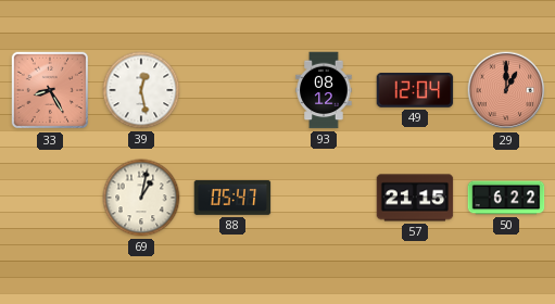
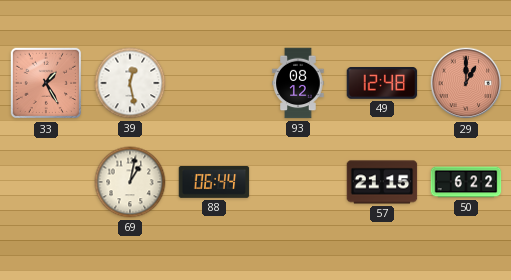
33: 8:25 -> 1:25 (46, 83)
49: 12:04 -> 12:48 (382, 84)
88: 05:47 -> 06:44 (214, 182)
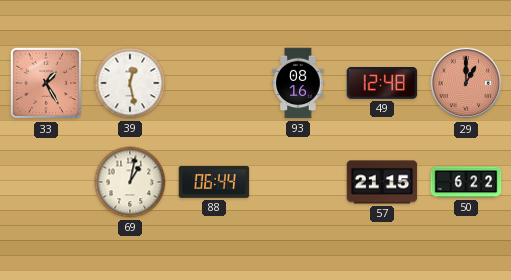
93: 08:12 -> 08:16 (298, 83)
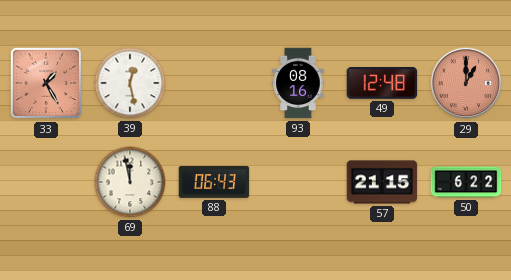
69: 1:02 -> 11:58 (130, 182)
88: 06:44 -> 06:43 (214, 182)
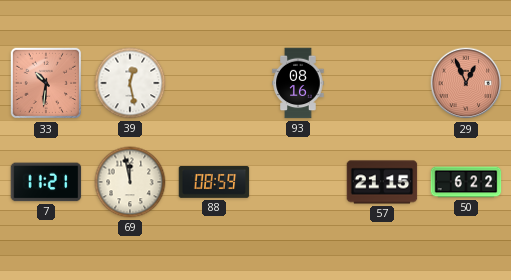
33: 1:25 -> 10:31 (46, 83)
49: 12:48 -> none (382, 84)
29: 1:00 -> 12:56 (466, 83)
7: none -> 11:21 (46, 182)
88: 06:43 -> 08:59 (214, 182)
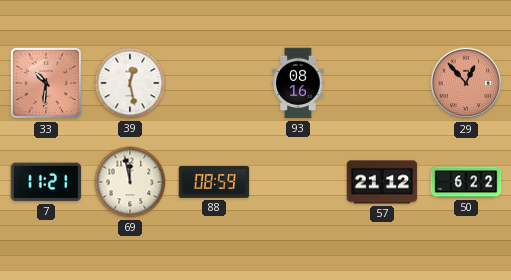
29: 12:56 -> 12:53 (466, 83)
57: 21:15 -> 21:12 (382, 182)
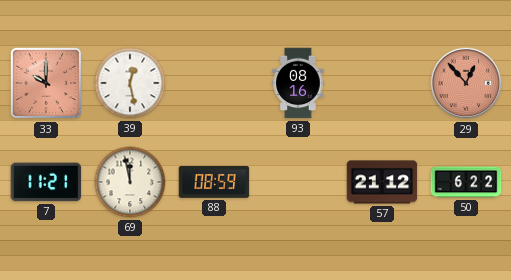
33: 10:31 -> 10:00 (46, 83)
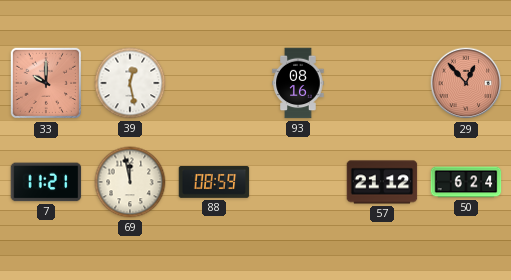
50: 6:22 -> 6:24 (466, 182)
